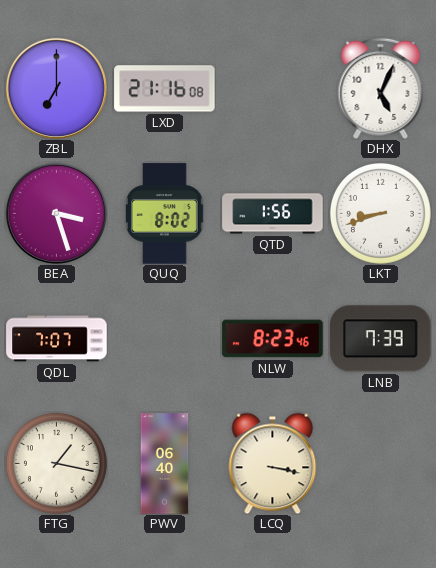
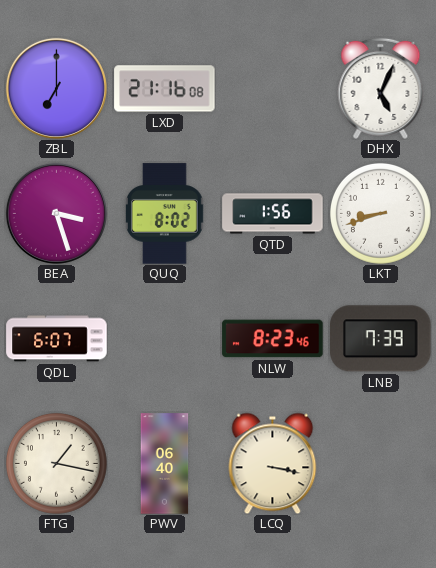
QDL: 7:07 -> 6:07 (57, 339)
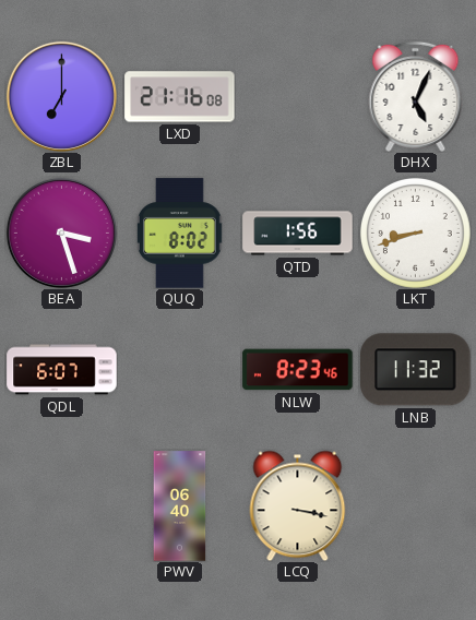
LNB: 7:39 -> 11:32 (416, 370)
FTG: 1:17 -> none (56, 463)
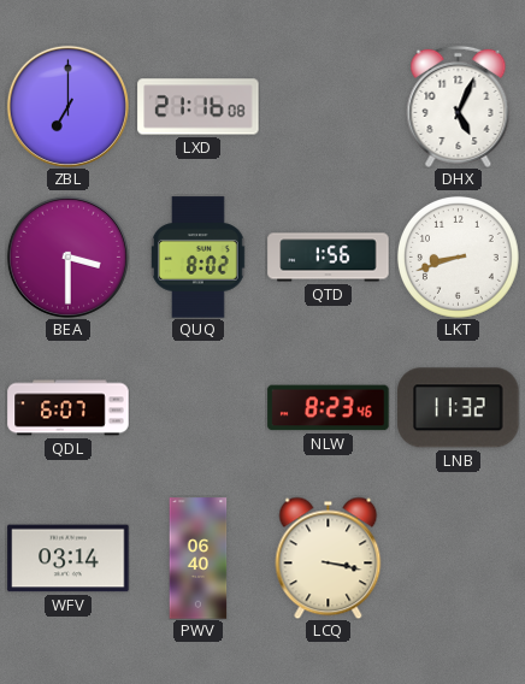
BEA: 3:27 -> 3:30 (67, 256)
WFV: none -> 03:14 (69, 559)
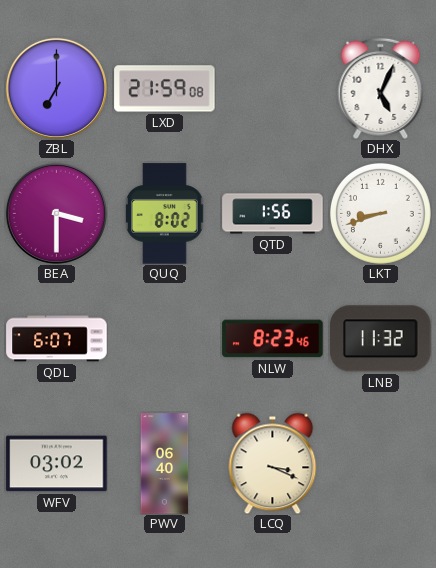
LXD: 21:16 -> 21:59 (165, 89)
WFV: 03:14 -> 03:02 (57, 464)
LCQ: 3:17 -> 3:19 (273, 463)
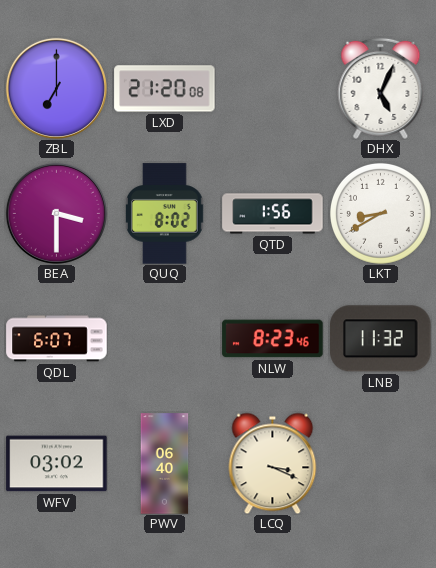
LXD: 21:59 -> 21:20 (165, 89)
LKT: 8:42 -> 8:40 (380, 213)
